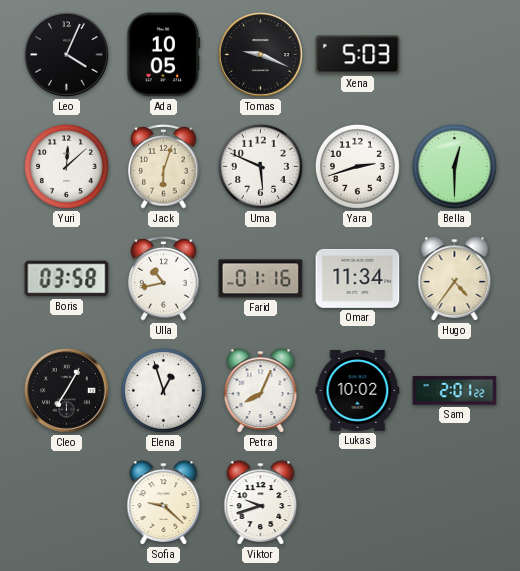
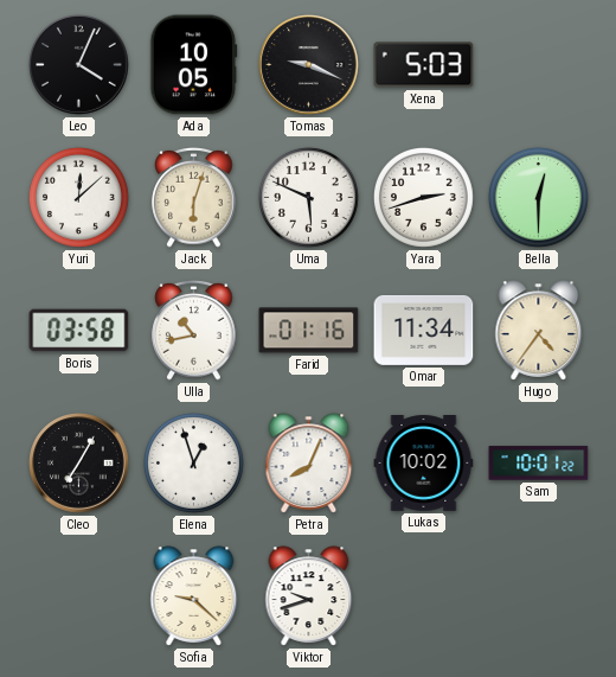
Sam: 2:01 -> 10:01 (539, 464)
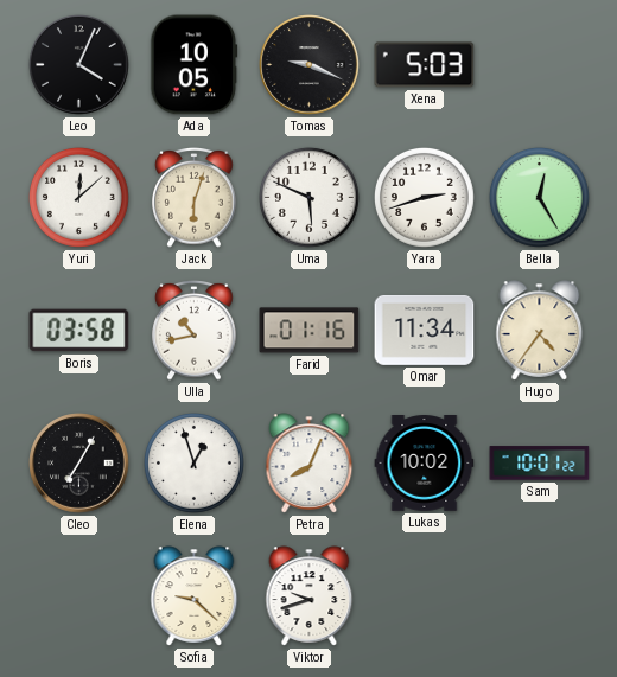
Bella: 12:30 -> 12:25 (539, 197)
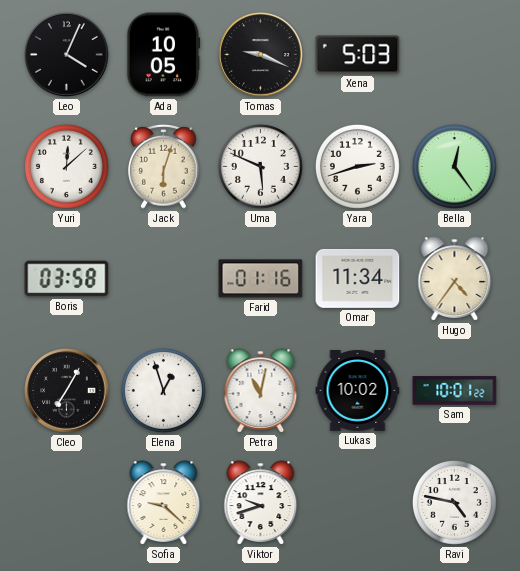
Bella: 12:25 -> 12:24 (454, 166)
Ulla: 10:43 -> none (195, 331)
Petra: 8:04 -> 11:02 (261, 391)
Ravi: none -> 4:47 (454, 502)
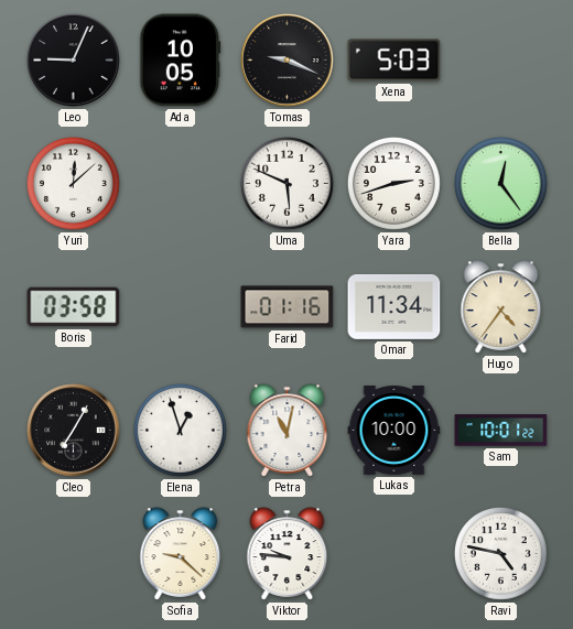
Leo: 4:04 -> 9:04 (74, 61)
Jack: 6:03 -> none (164, 167)
Lukas: 10:02 -> 10:00 (394, 431)
Viktor: 9:42 -> 9:46 (288, 554)
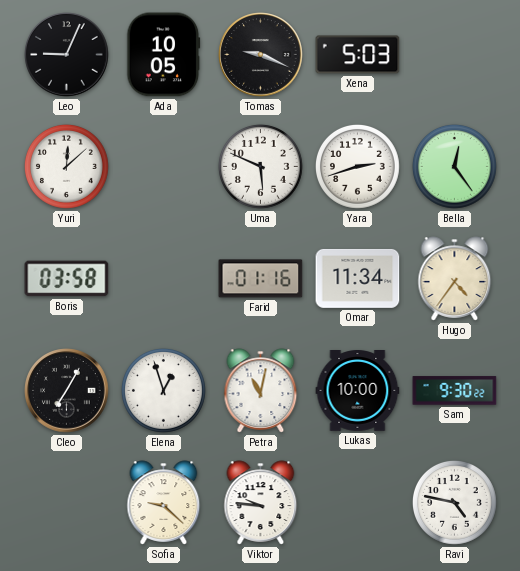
Sam: 10:01 -> 9:30 (455, 391)
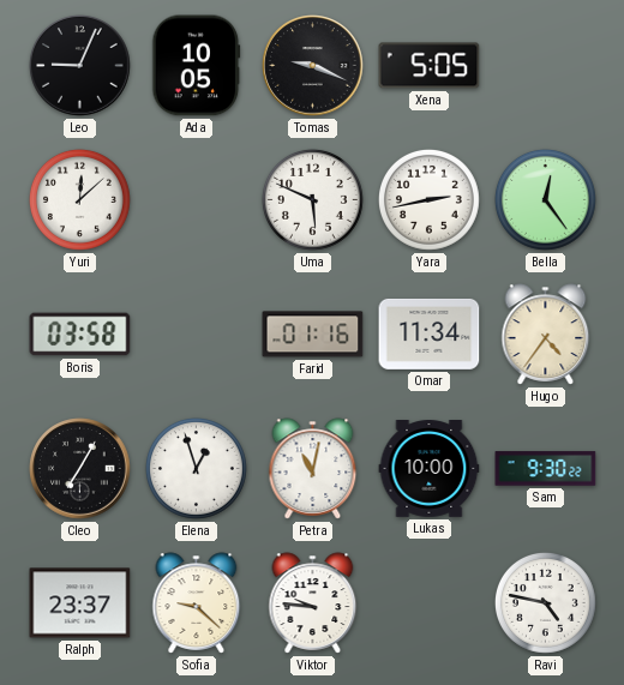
Xena: 5:03 -> 5:05 (430, 66)
Yara: 2:42 -> 2:43 (428, 199)
Ralph: none -> 23:37 (80, 603)
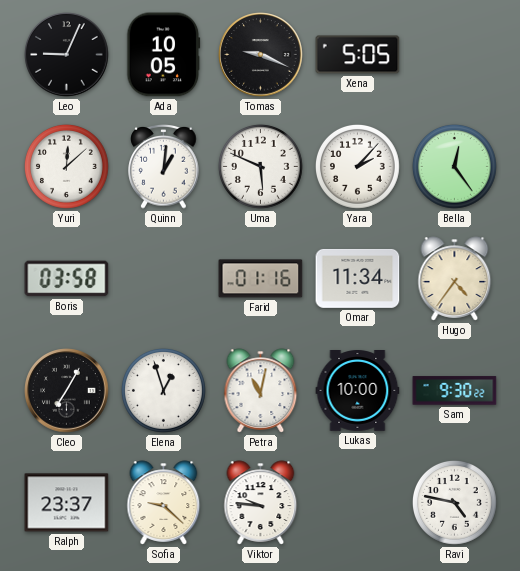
Quinn: none -> 1:01 (164, 167)
Yara: 2:43 -> 2:07 (357, 166)
